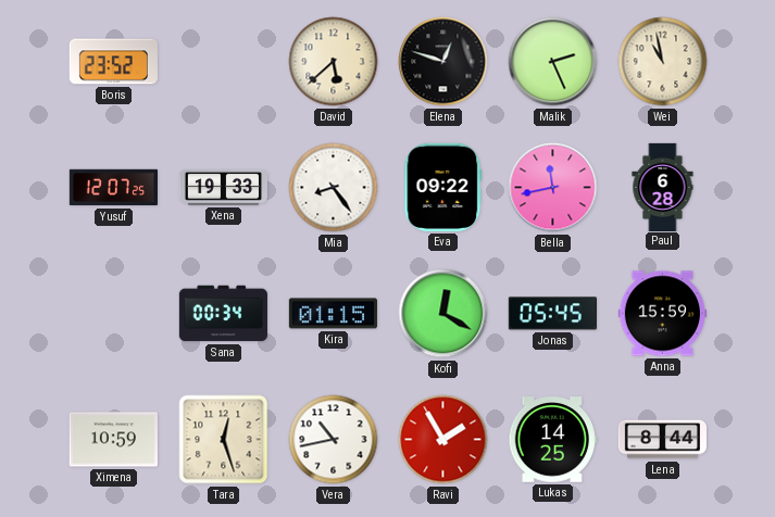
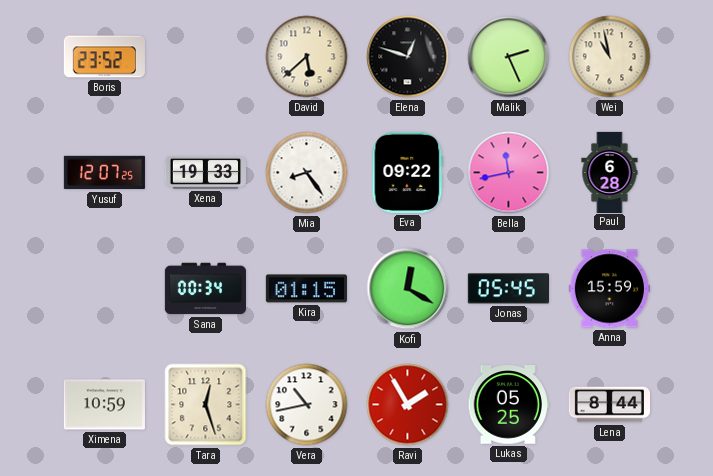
Lukas: 14:25 -> 05:25 (508, 405)
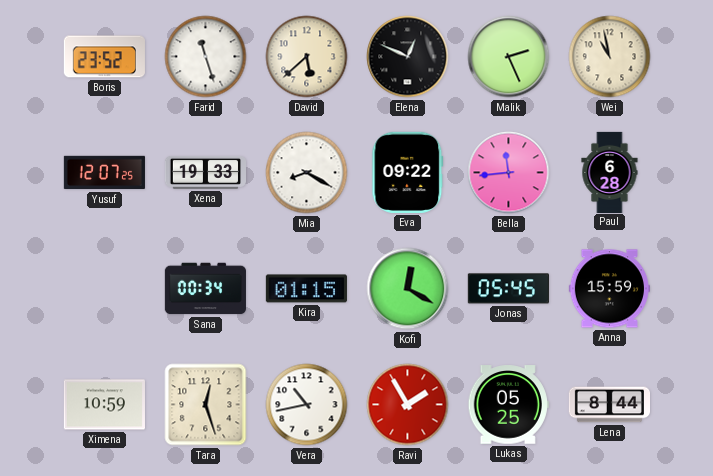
Farid: none -> 11:27 (206, 57)
Elena: 12:48 -> 12:49 (408, 57)
Mia: 8:24 -> 8:20 (307, 173)
Bella: 11:43 -> 11:44 (509, 173)
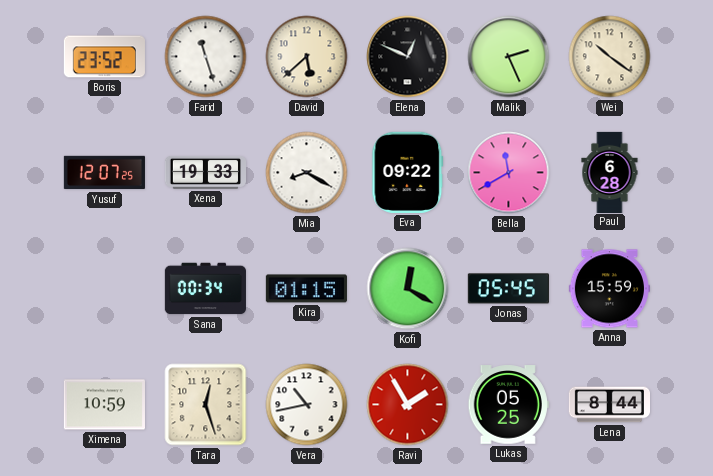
Wei: 10:58 -> 10:21 (610, 57)
Bella: 11:44 -> 11:40 (509, 173)
